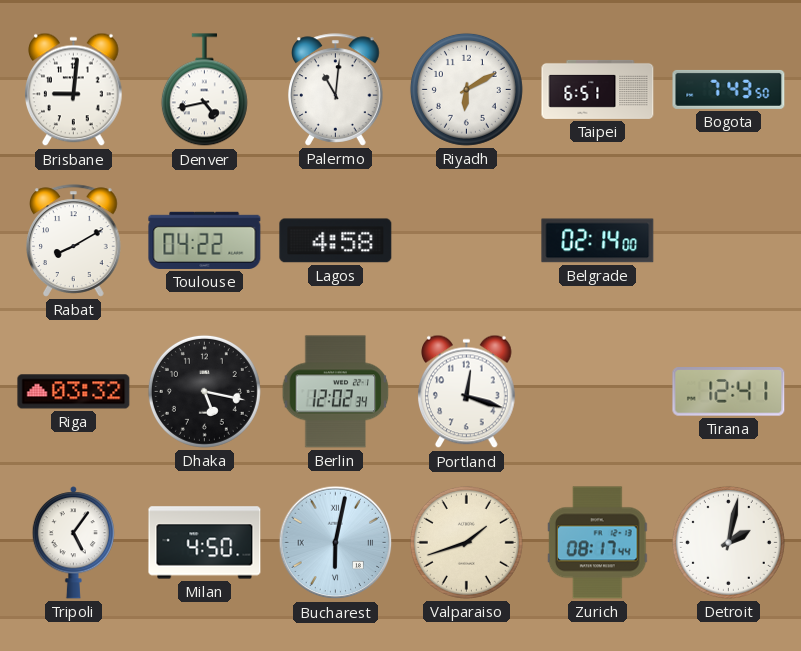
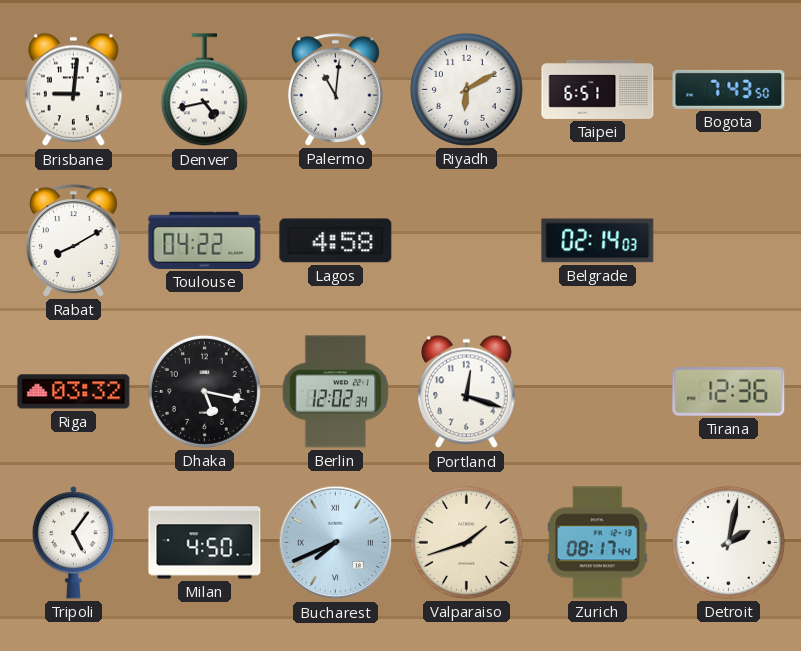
Belgrade: 02:14:00 -> 02:14:03 (598, 241)
Tirana: 12:41 -> 12:36 (729, 392)
Bucharest: 6:02 -> 7:41 (336, 543)
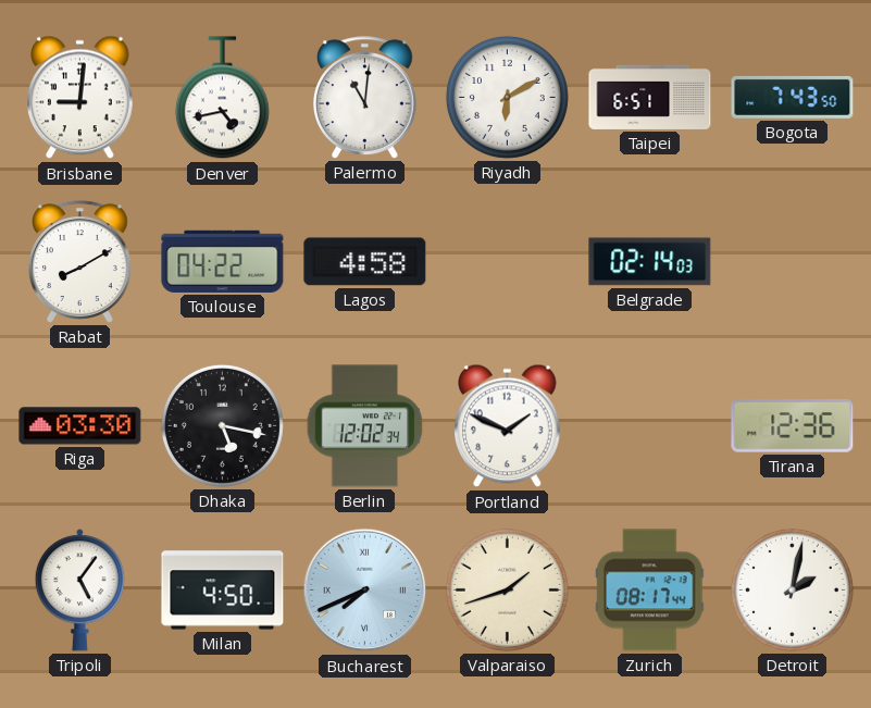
Riga: 03:32 -> 03:30 (80, 426)
Portland: 12:18 -> 1:49 (508, 426)
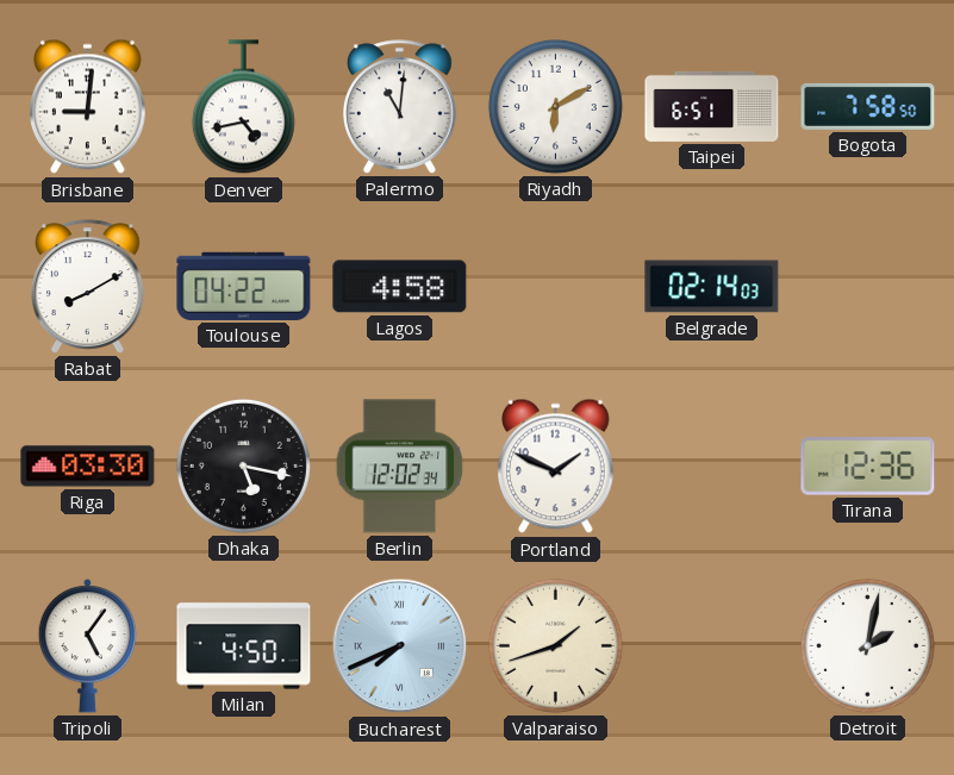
Bogota: 7:43 -> 7:58 (868, 106)
Zurich: 08:17 -> none (649, 591)
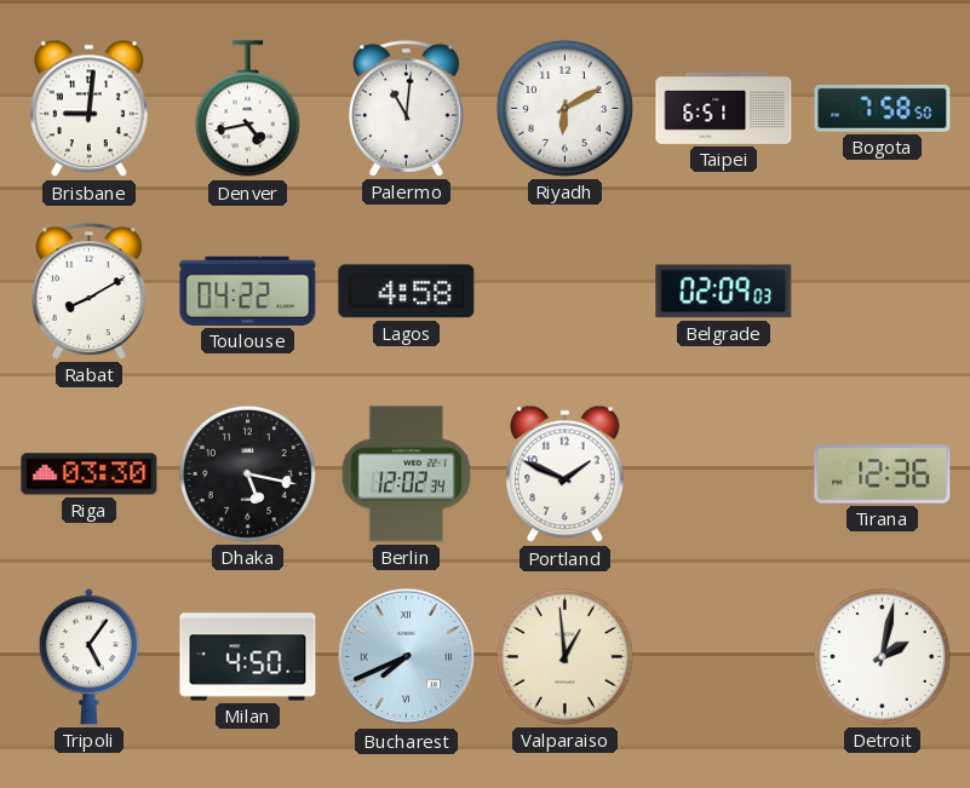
Belgrade: 02:14 -> 02:09 (724, 292)
Valparaiso: 1:42 -> 12:59 (564, 656)
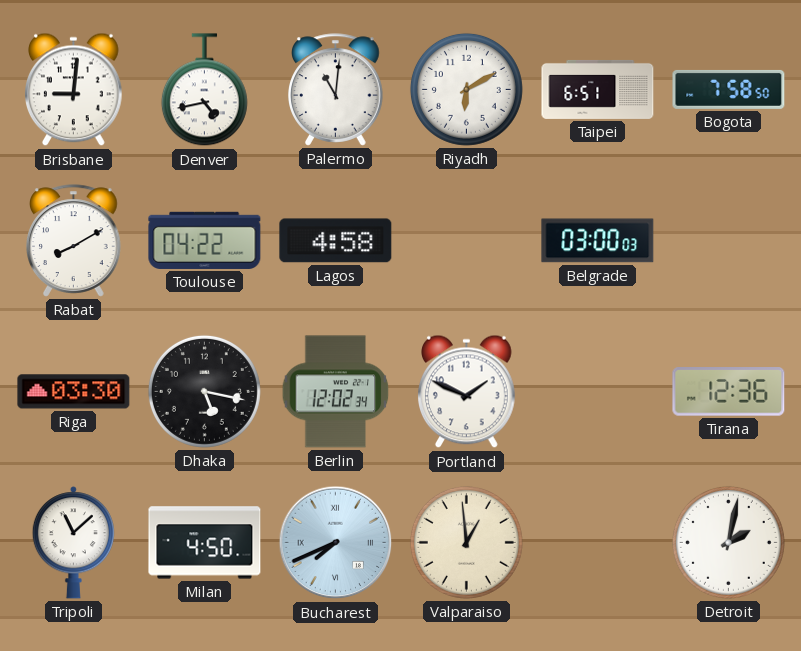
Belgrade: 02:09 -> 03:00 (598, 241)
Tripoli: 5:06 -> 11:08 (73, 543)
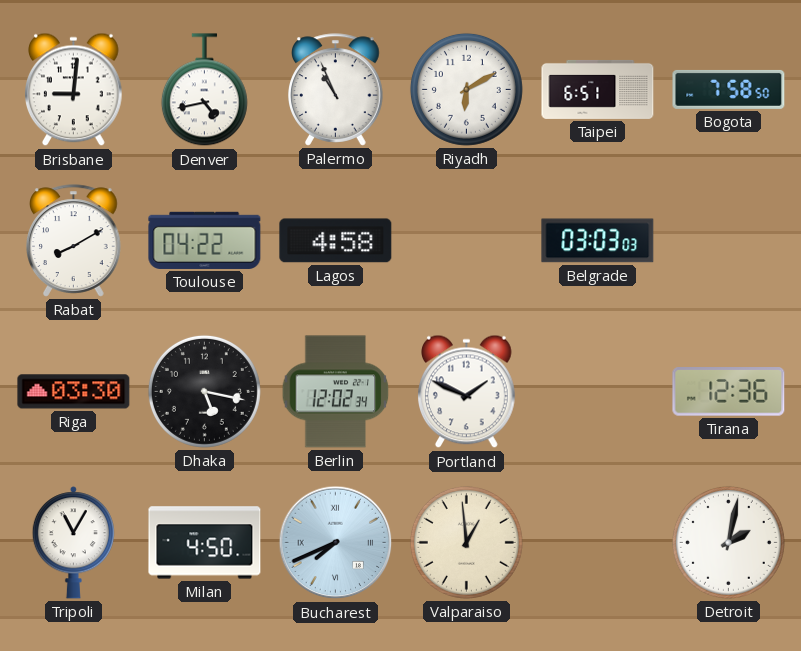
Palermo: 11:01 -> 10:56 (336, 90)
Belgrade: 03:00 -> 03:03 (598, 241)
Tripoli: 11:08 -> 11:05 (73, 543)
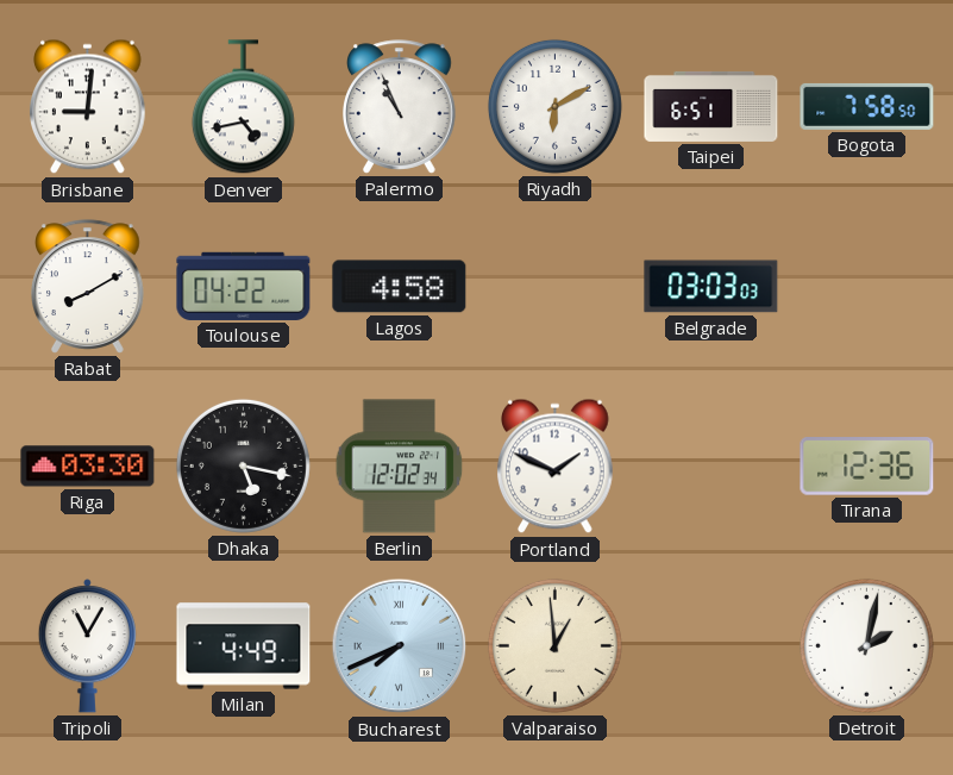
Milan: 4:50 -> 4:49 (244, 646)
